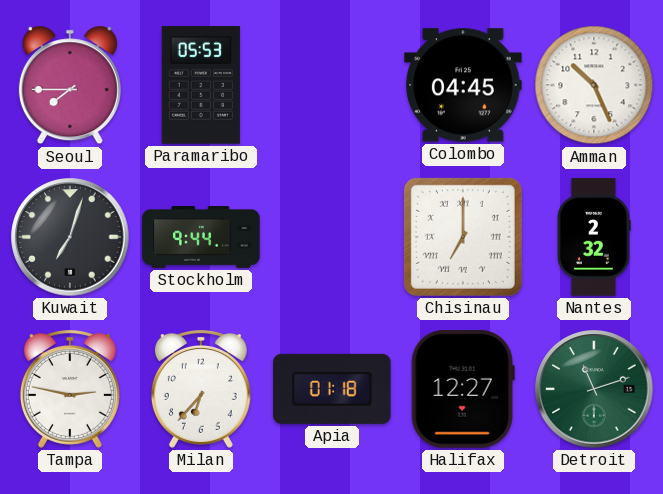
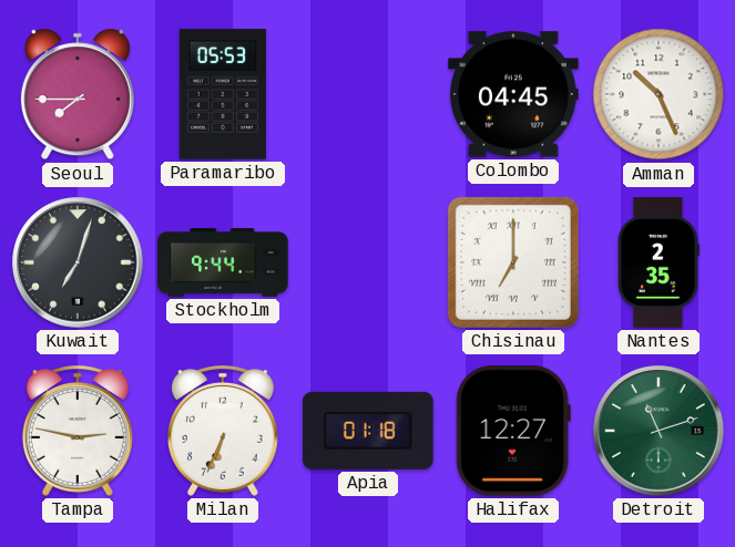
Nantes: 2:32 -> 2:35 (660, 262)
Milan: 6:37 -> 6:34 (223, 432)
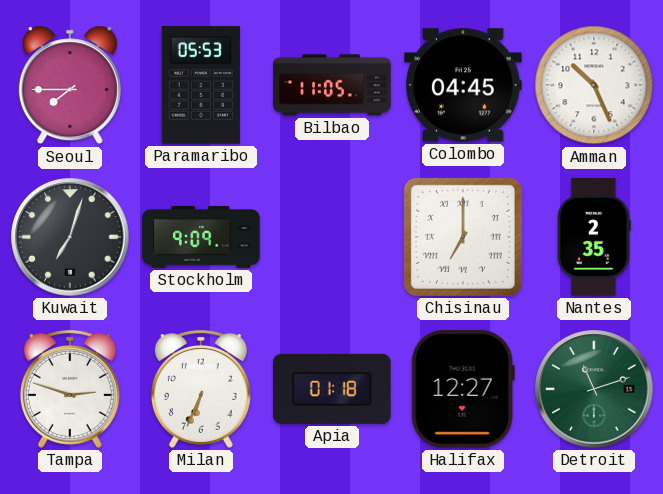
Bilbao: none -> 11:05 (332, 85)
Stockholm: 9:44 -> 9:09 (201, 238)
Tampa: 2:47 -> 2:48 (70, 390)
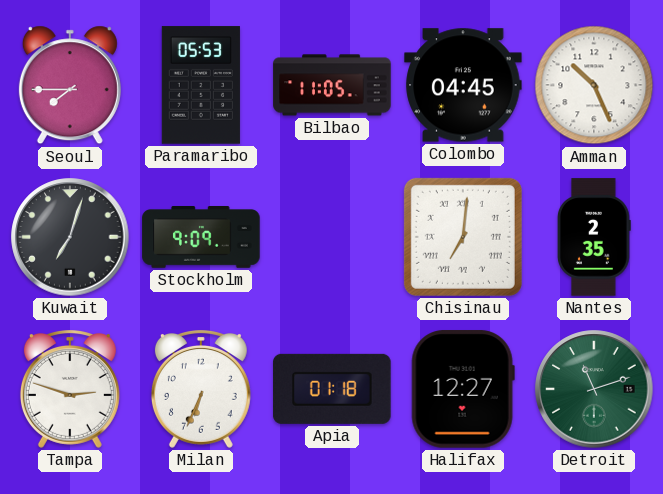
Chisinau: 7:00 -> 7:01 (463, 237)
